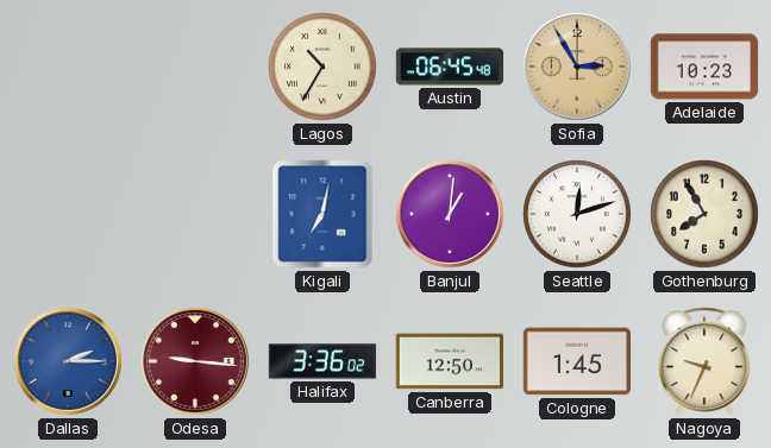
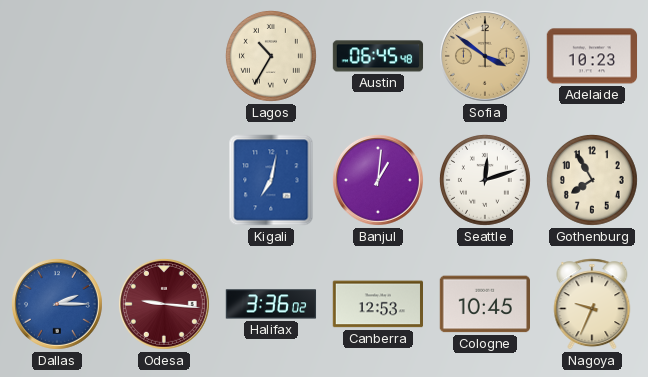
Sofia: 2:55 -> 3:51 (485, 56)
Canberra: 12:50 -> 12:53 (377, 304)
Cologne: 1:45 -> 10:45 (484, 304)
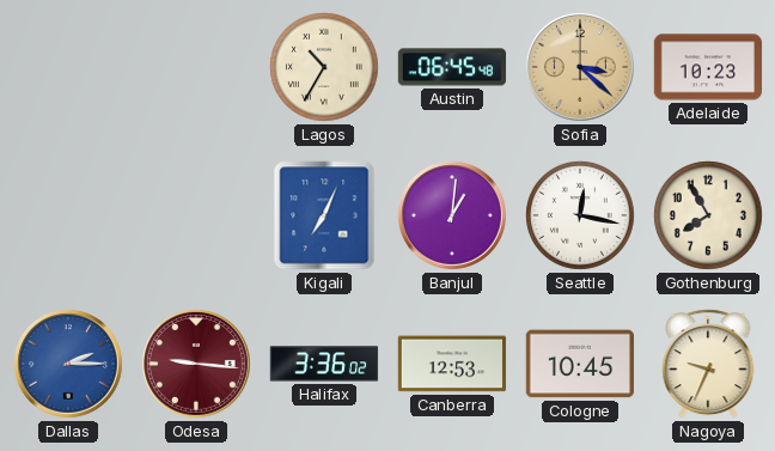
Sofia: 3:51 -> 3:22 (580, 67)
Kigali: 7:02 -> 7:04 (324, 215)
Seattle: 12:12 -> 12:17 (580, 217)
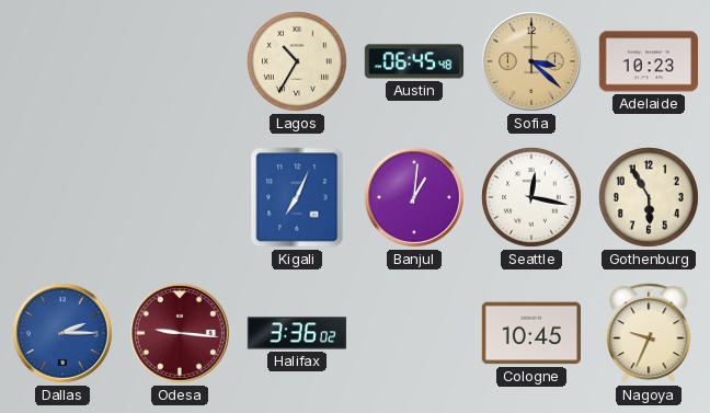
Gothenburg: 7:55 -> 5:55 (649, 198)
Canberra: 12:53 -> none (451, 364)
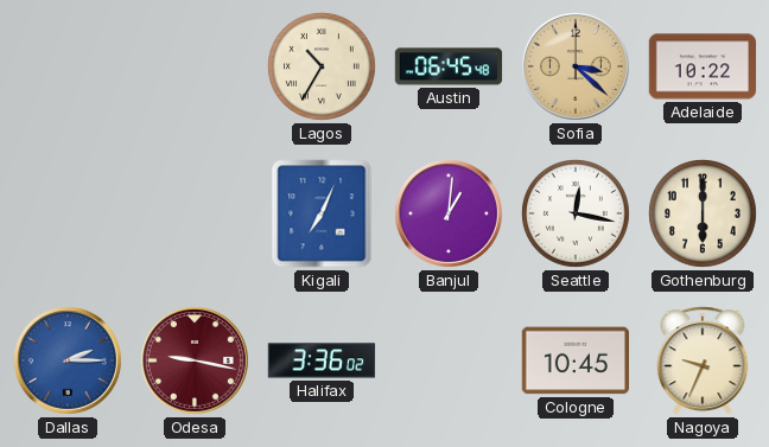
Adelaide: 10:23 -> 10:22 (703, 66)
Gothenburg: 5:55 -> 6:00 (703, 215)
Odesa: 9:16 -> 9:17 (195, 360)
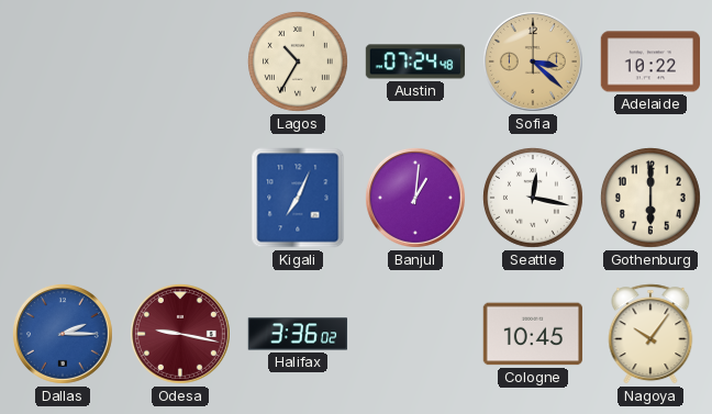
Austin: 06:45 -> 07:24 (415, 61)
Nagoya: 9:34 -> 10:06 (650, 334)
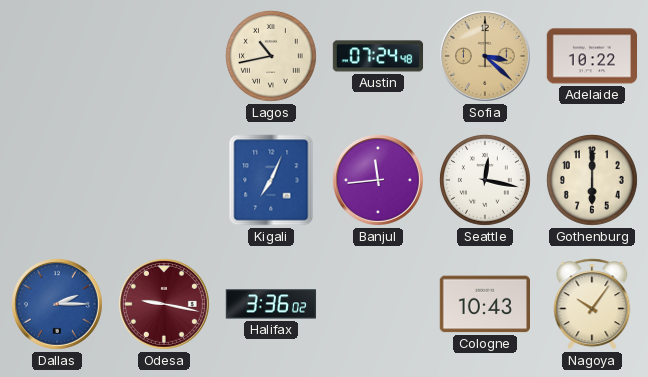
Lagos: 10:35 -> 10:43 (271, 57)
Banjul: 1:01 -> 11:44 (378, 180)
Cologne: 10:45 -> 10:43 (484, 304)
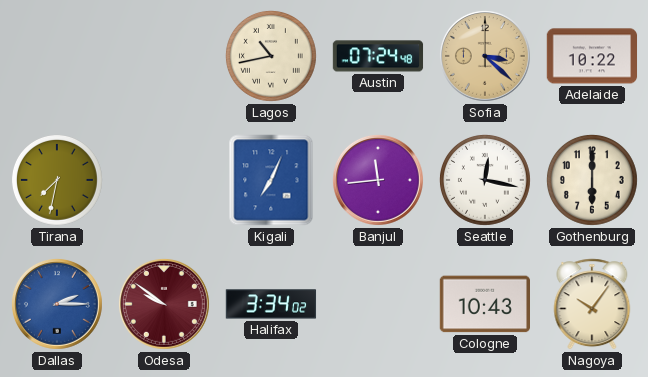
Tirana: none -> 7:32 (57, 181)
Odesa: 9:17 -> 9:51 (164, 304)
Halifax: 3:36 -> 3:34 (271, 304)
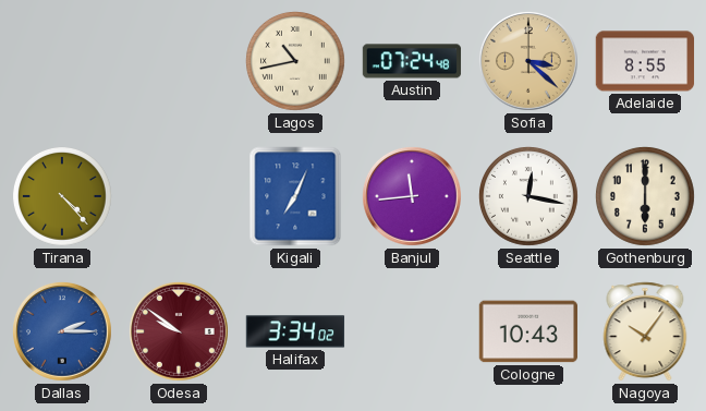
Adelaide: 10:22 -> 8:55 (645, 61)
Tirana: 7:32 -> 4:23 (62, 197)
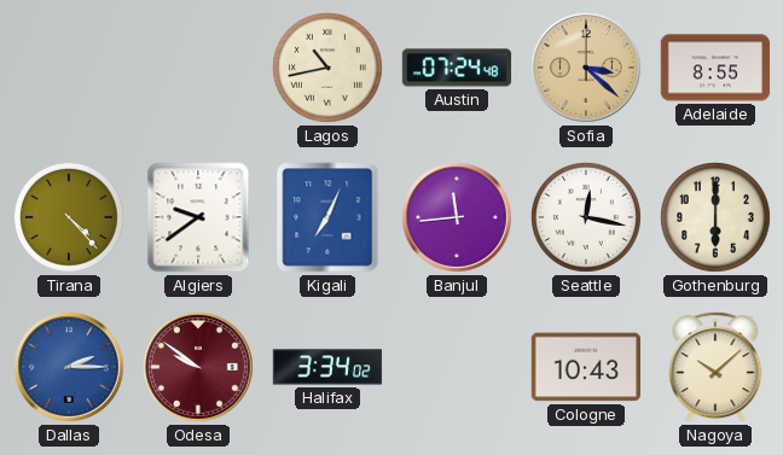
Algiers: none -> 9:39 (198, 217)
Nagoya: 10:06 -> 10:08 (715, 367)
